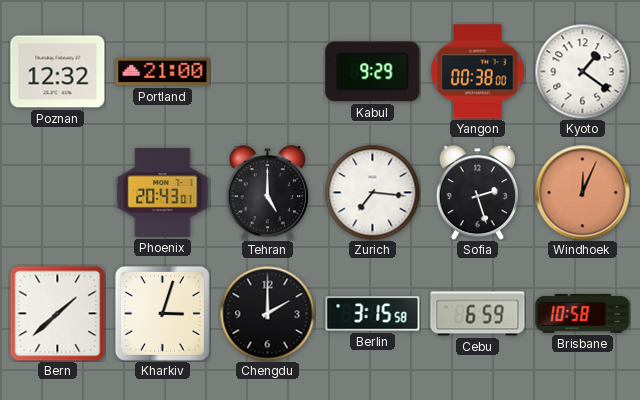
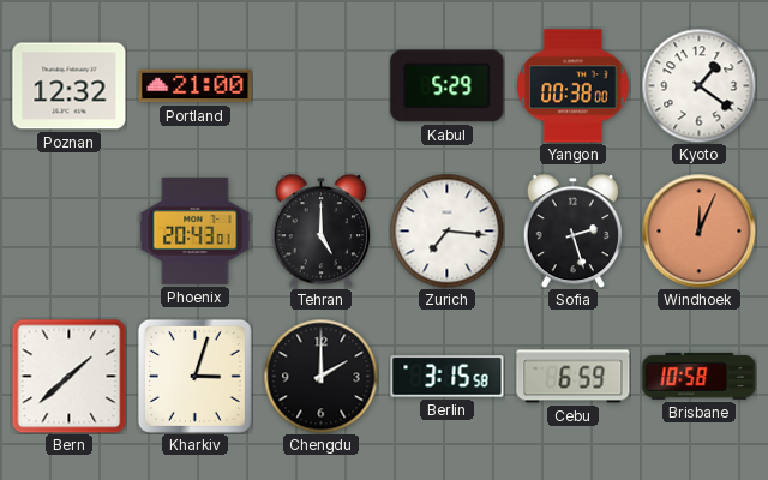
Kabul: 9:29 -> 5:29 (448, 86)
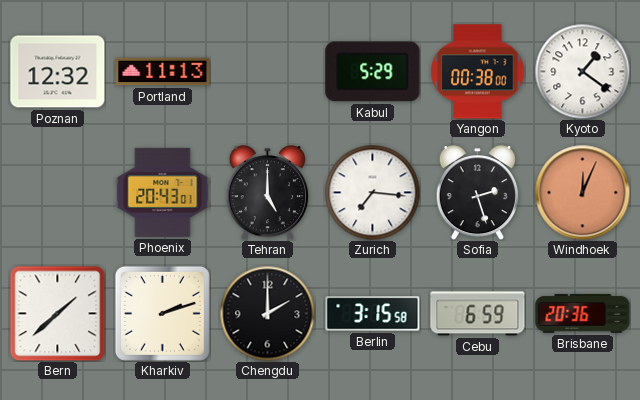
Portland: 21:00 -> 11:13 (163, 72)
Kharkiv: 3:03 -> 2:12 (162, 313)
Brisbane: 10:58 -> 20:36 (583, 313)
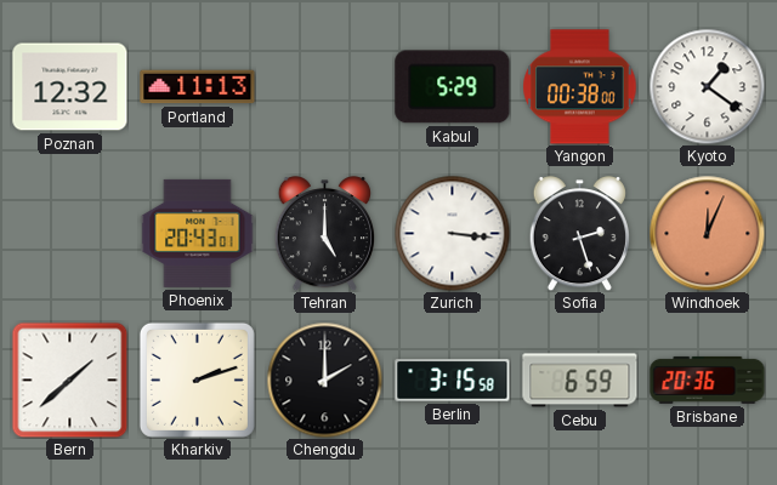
Zurich: 7:16 -> 3:16 (452, 233)
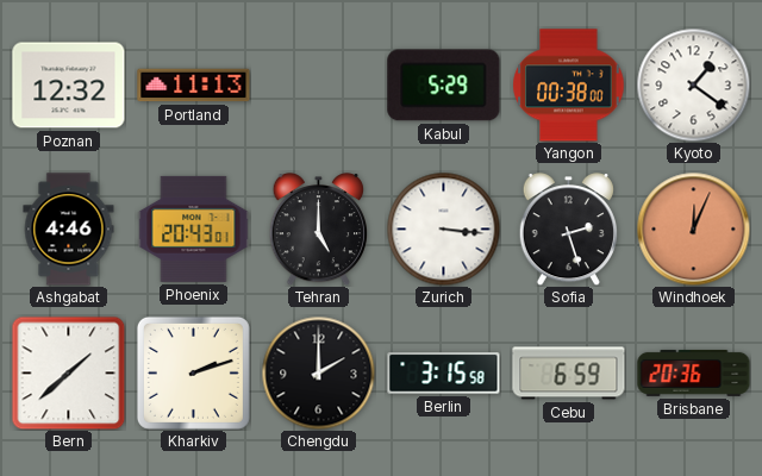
Ashgabat: none -> 4:46 (69, 230)
